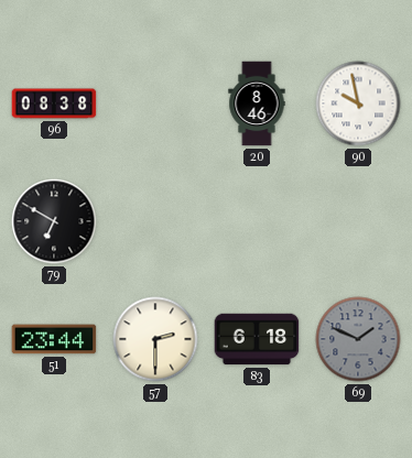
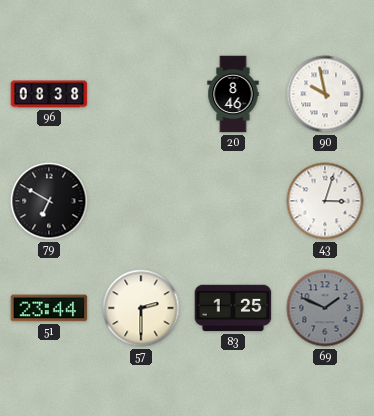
43: none -> 3:03 (325, 201)
83: 6:18 -> 1:25 (233, 308)
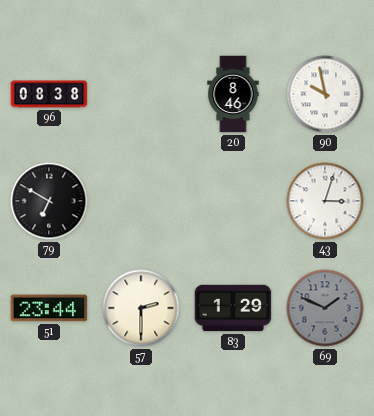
83: 1:25 -> 1:29 (233, 308)
